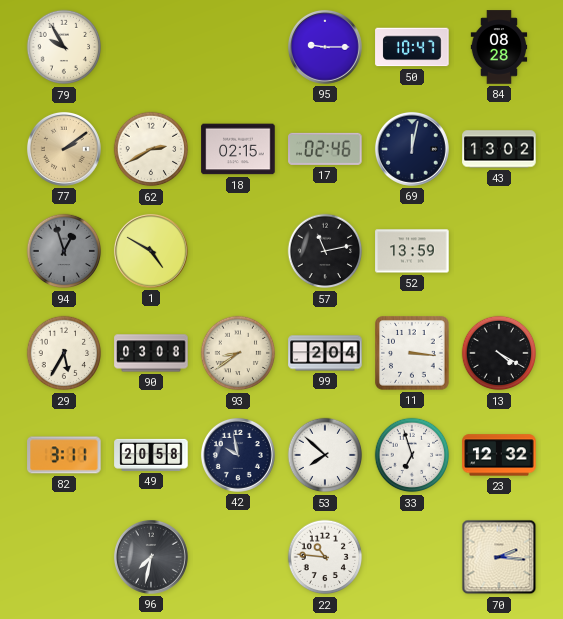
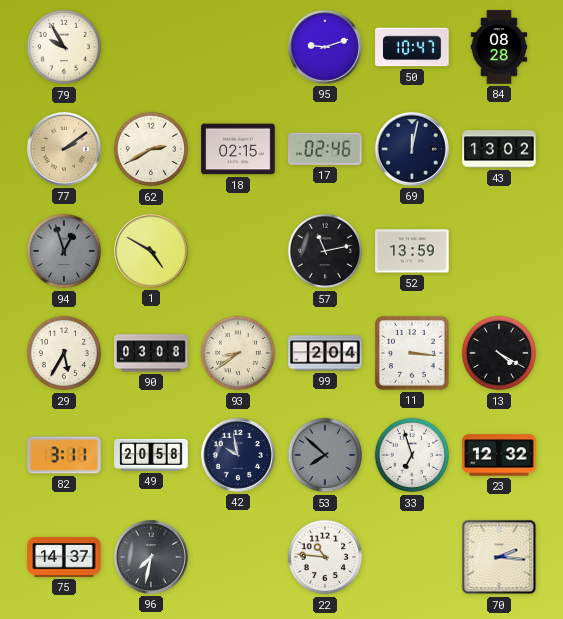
95: 9:15 -> 9:12 (325, 47)
53 dial: white -> grey (325, 455)
75: none -> 14:37 (64, 558)
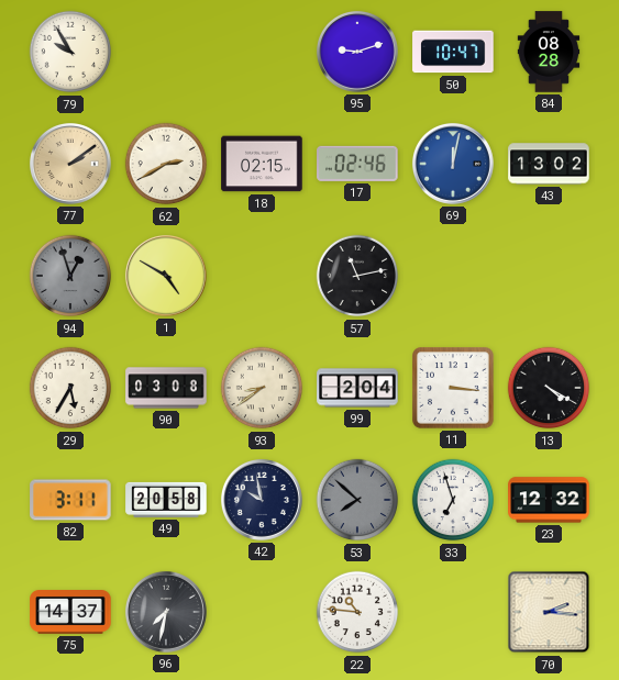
69 dial: navy -> blue (453, 164)
52: 13:59 -> none (412, 251)
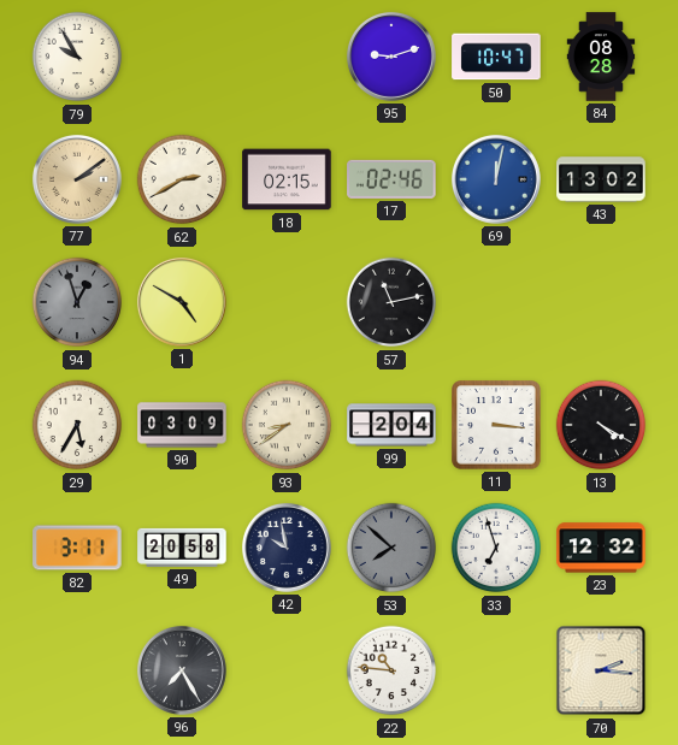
90: 03:08 -> 03:09 (182, 425)
75: 14:37 -> none (70, 613)
96: 7:32 -> 7:25 (182, 670)
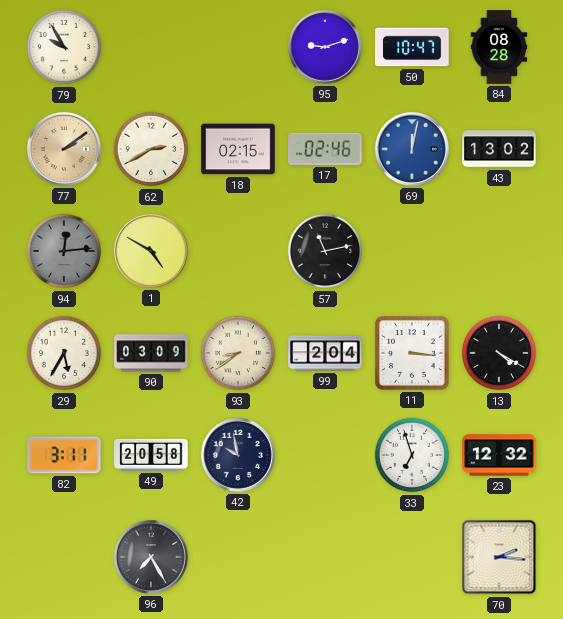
94: 12:57 -> 12:14 (64, 251)
53: 7:52 -> none (391, 548)
22: 10:46 -> none (391, 670)
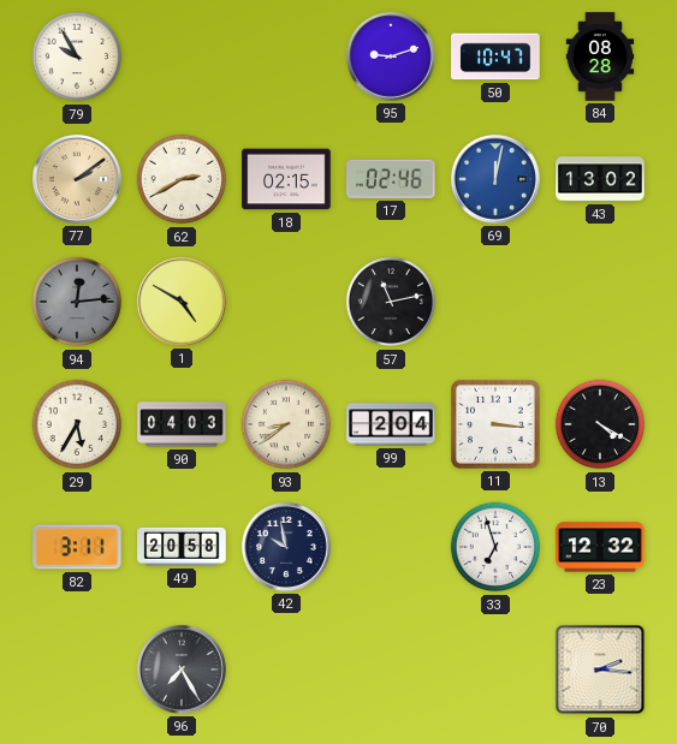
90: 03:09 -> 04:03 (182, 424)
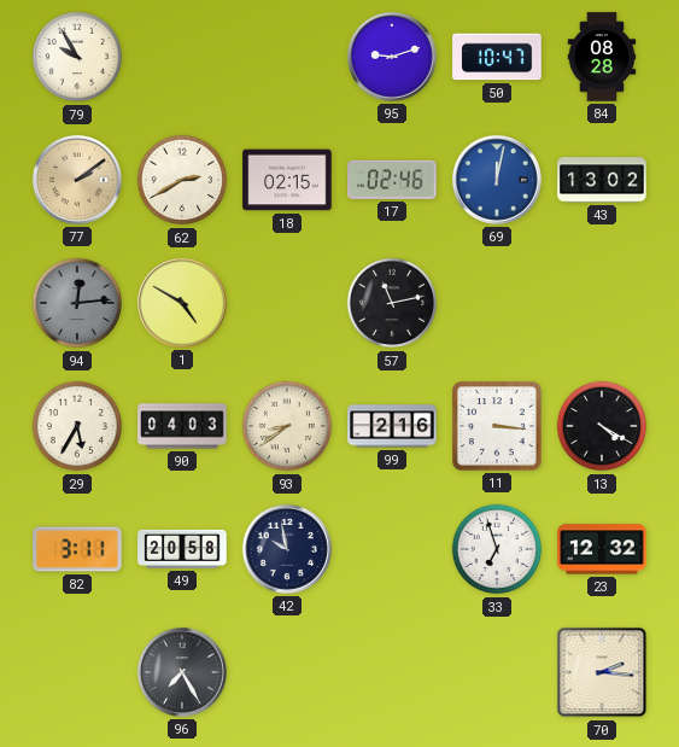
99: 2:04 -> 2:16 (392, 426)
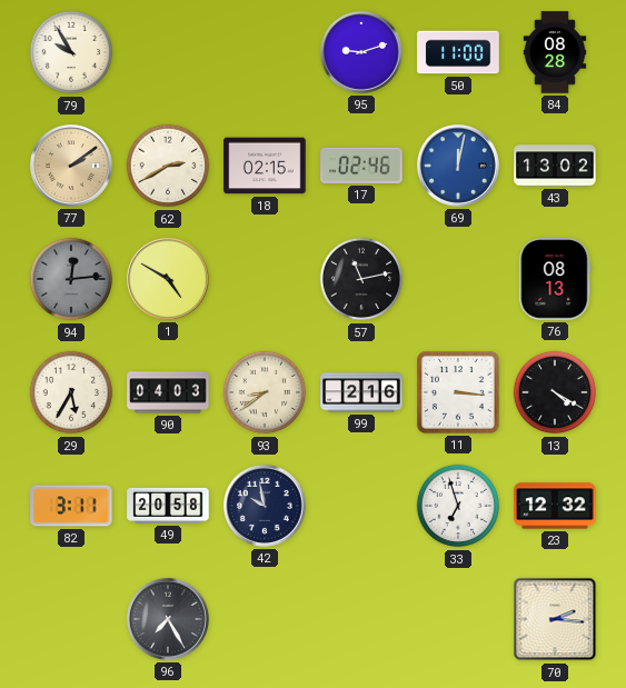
50: 10:47 -> 11:00 (458, 52)
76: none -> 08:13 (555, 279)
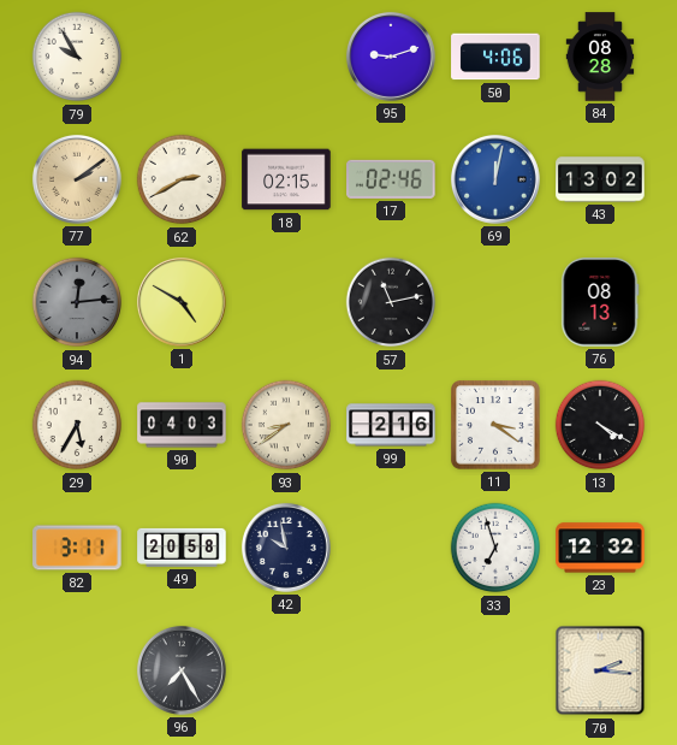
50: 11:00 -> 4:06 (495, 57)
11: 3:16 -> 3:21 (497, 426)
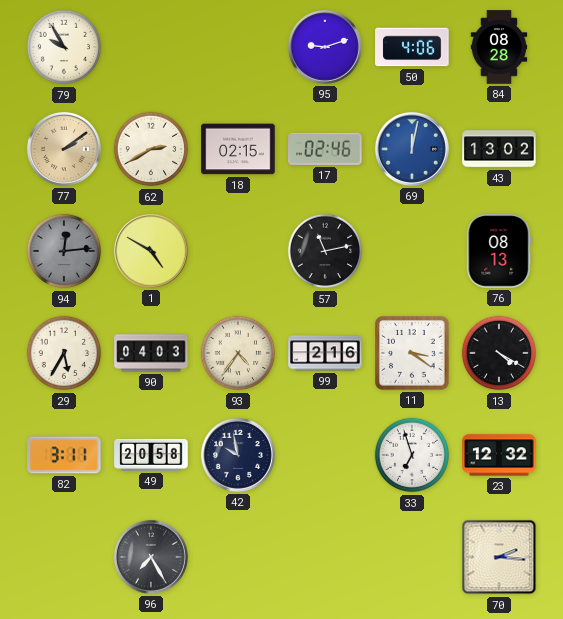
93: 8:39 -> 4:36 (238, 353)
